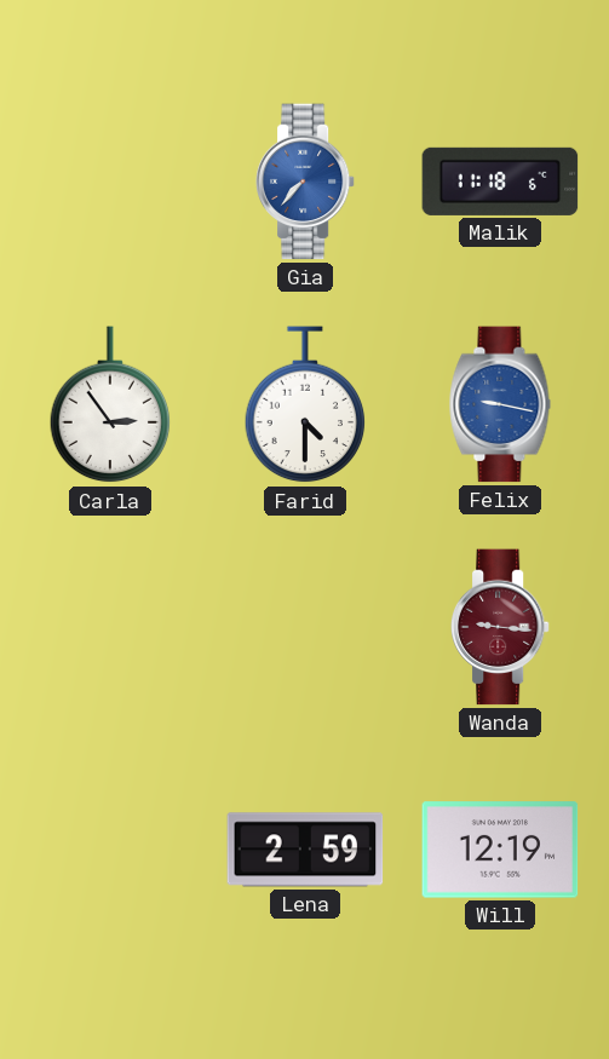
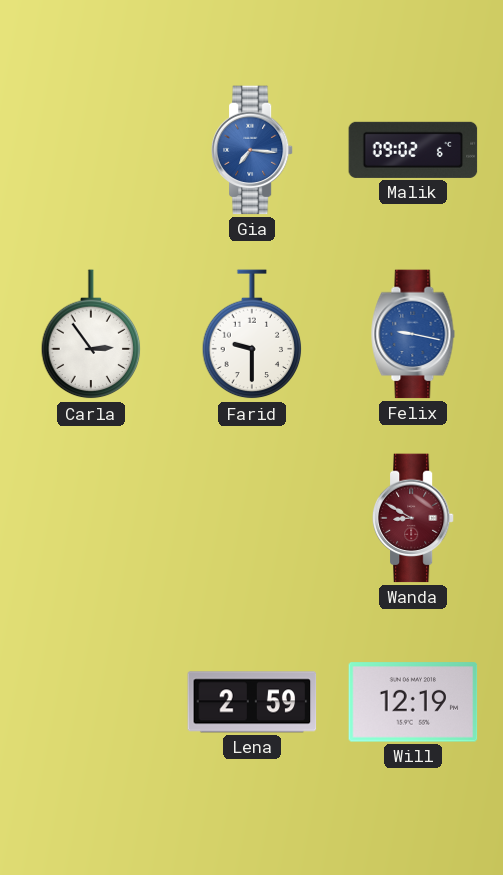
Gia: 7:37 -> 7:16 (252, 150)
Malik: 11:18 -> 09:02 (413, 150)
Farid: 4:30 -> 9:30 (252, 335)
Wanda: 9:16 -> 8:50 (413, 518)
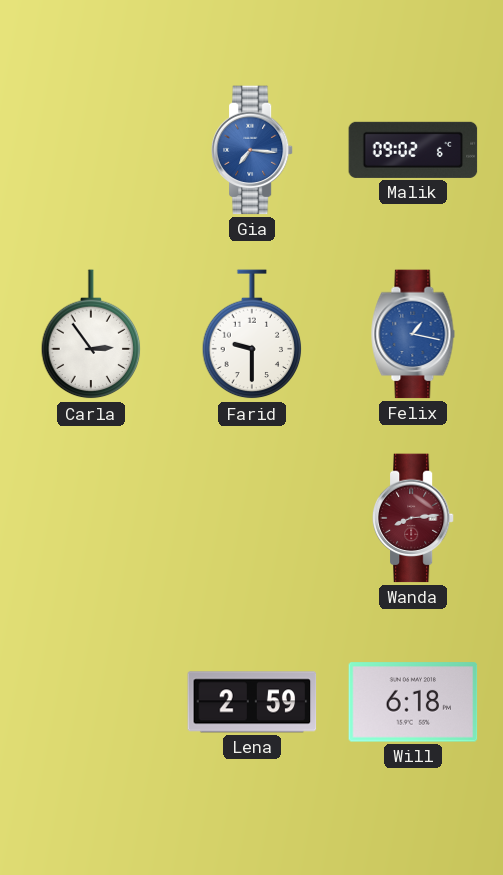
Felix: 9:17 -> 1:17 (413, 334)
Wanda: 8:50 -> 8:14 (413, 518)
Will: 12:19 -> 6:18 (413, 702)
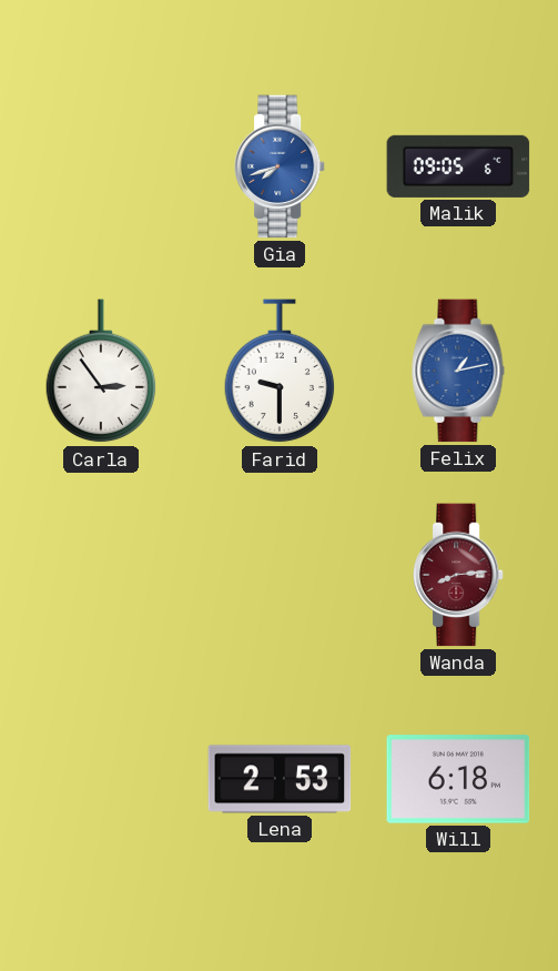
Gia: 7:16 -> 7:42 (280, 166)
Malik: 09:02 -> 09:05 (458, 166)
Felix: 1:17 -> 1:13 (458, 371)
Lena: 2:59 -> 2:53 (280, 779)
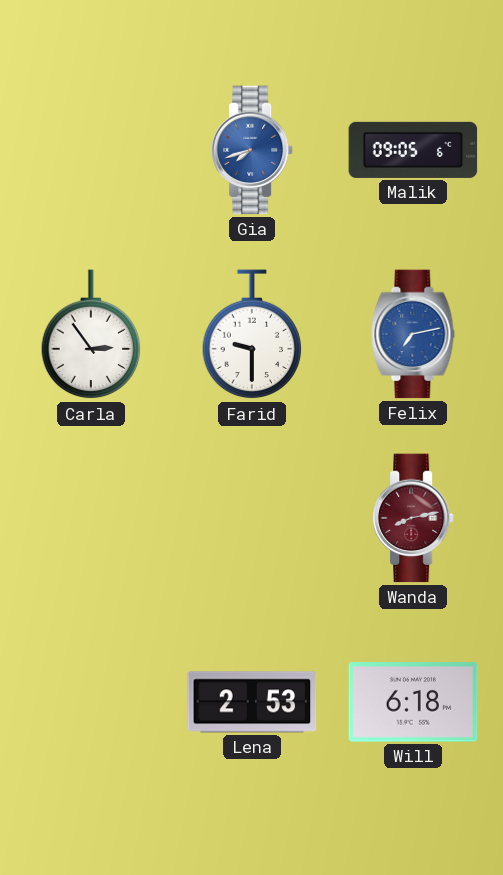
Felix: 1:13 -> 7:13 (413, 334)
Wanda: 8:14 -> 8:13 (413, 518)
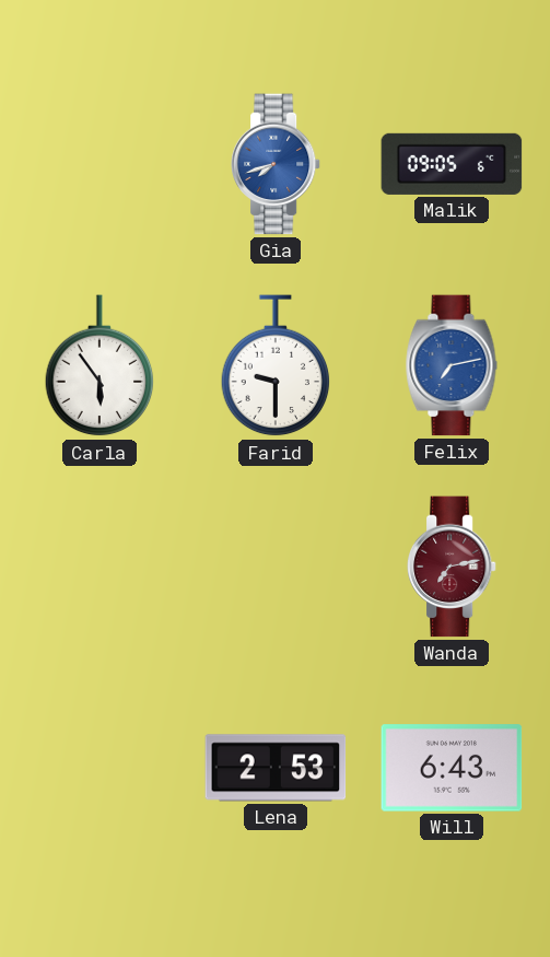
Carla: 2:54 -> 5:54 (100, 366)
Wanda: 8:13 -> 7:13 (452, 567)
Will: 6:18 -> 6:43 (452, 768)
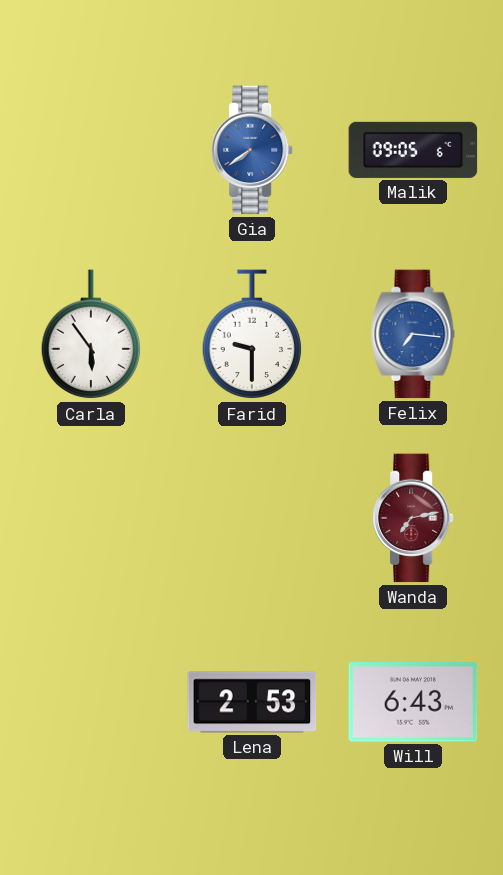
Gia: 7:42 -> 7:39 (252, 150)
Felix: 7:13 -> 7:16 (413, 334)
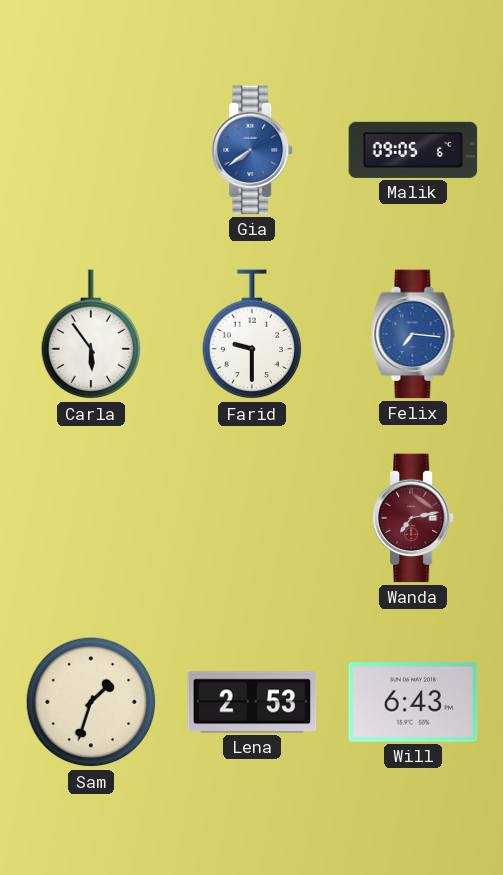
Sam: none -> 1:33 (91, 702)
